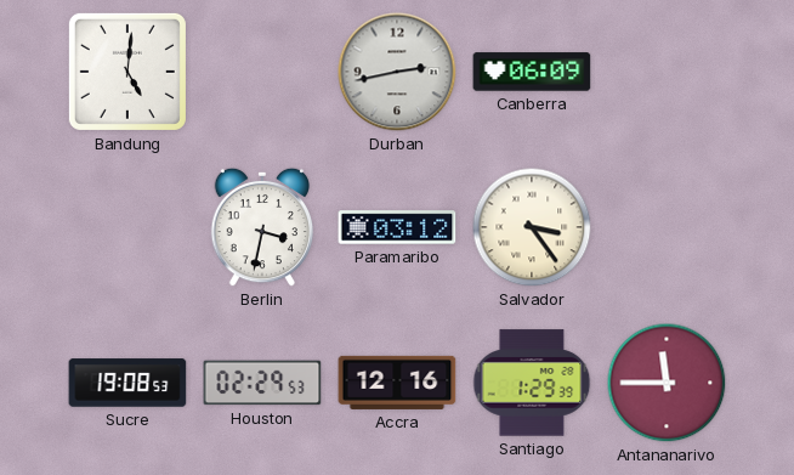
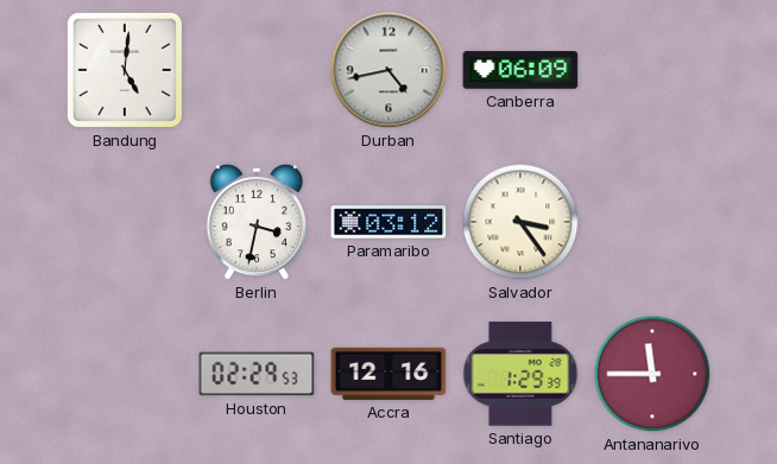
Durban: 2:43 -> 4:43 (389, 70)
Sucre: 19:08 -> none (127, 383)
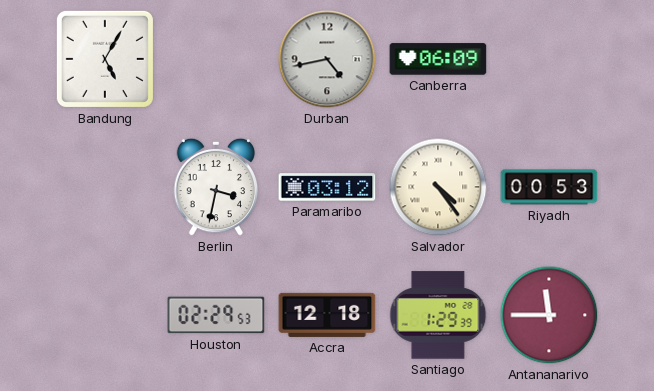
Bandung: 5:01 -> 5:05 (105, 59)
Salvador: 3:24 -> 4:24 (438, 187)
Riyadh: none -> 00:53 (549, 187)
Accra: 12:16 -> 12:18 (327, 315)
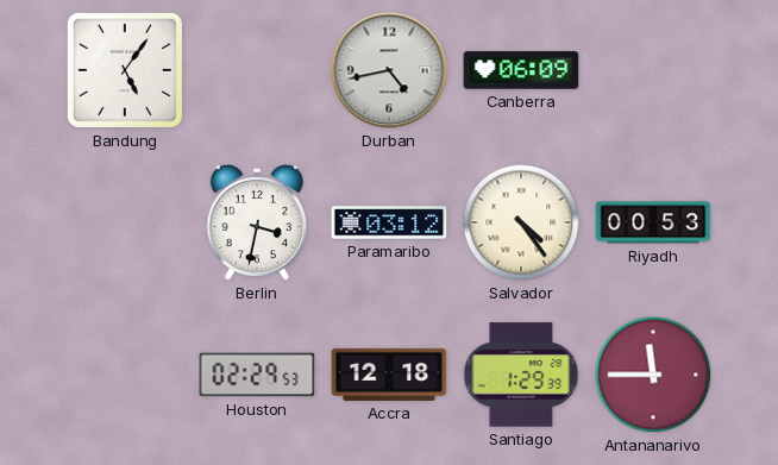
Bandung: 5:05 -> 5:06 (125, 70)
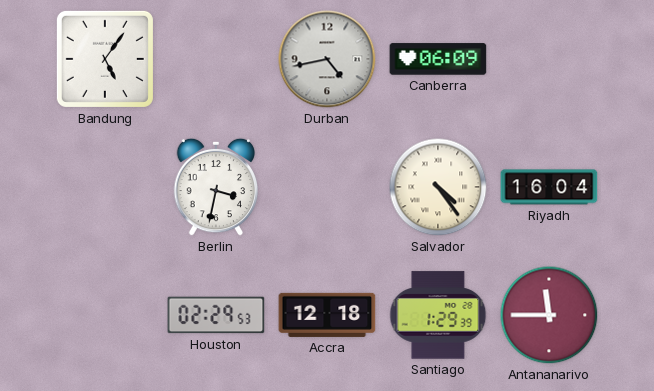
Paramaribo: 03:12 -> none (389, 222)
Riyadh: 00:53 -> 16:04 (549, 187)
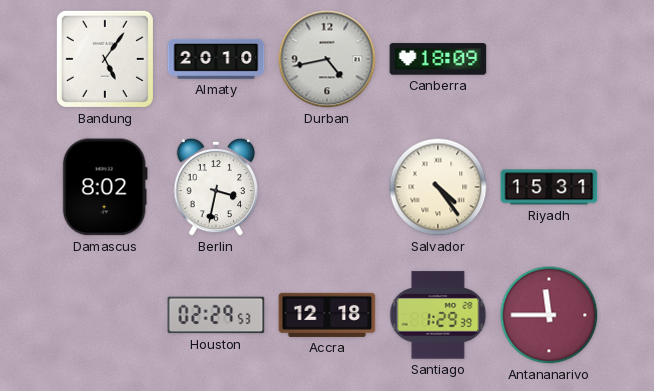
Almaty: none -> 20:10 (216, 59)
Canberra: 06:09 -> 18:09 (438, 59)
Damascus: none -> 8:02 (105, 187)
Riyadh: 16:04 -> 15:31 (549, 187)
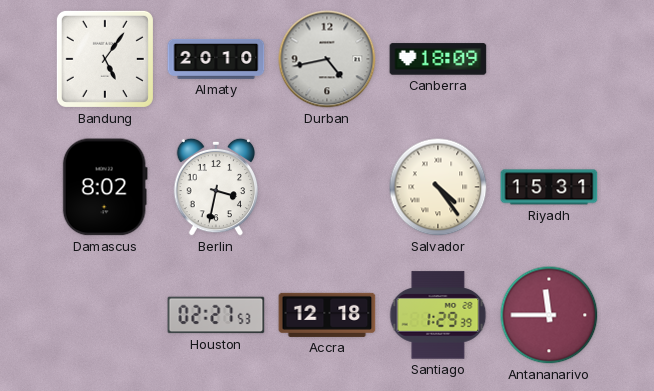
Houston: 02:29 -> 02:27 (216, 315)
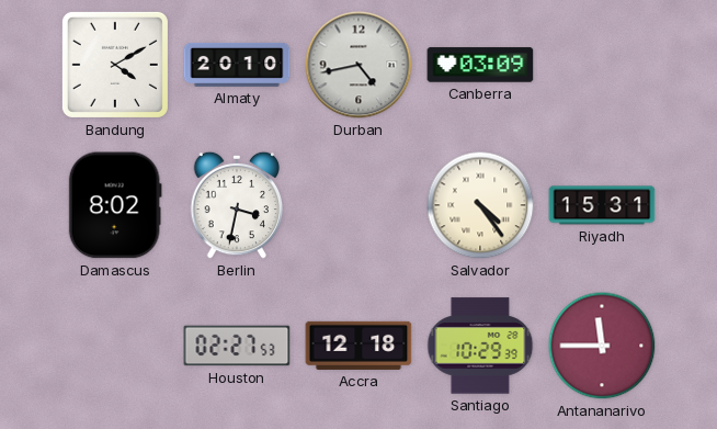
Bandung: 5:06 -> 4:10 (115, 65)
Canberra: 18:09 -> 03:09 (480, 65)
Santiago: 1:29 -> 10:29 (480, 346)
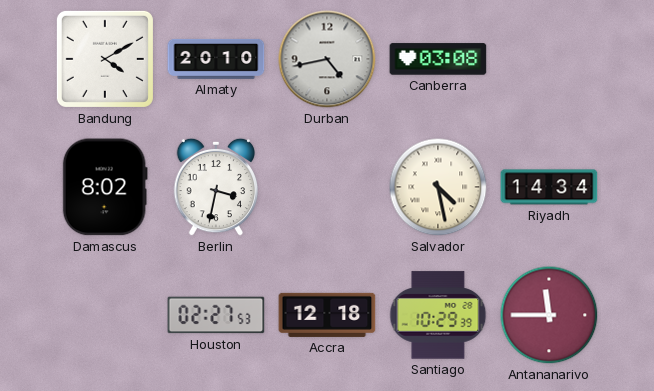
Canberra: 03:09 -> 03:08 (438, 59)
Salvador: 4:24 -> 4:28 (438, 187)
Riyadh: 15:31 -> 14:34 (549, 187)
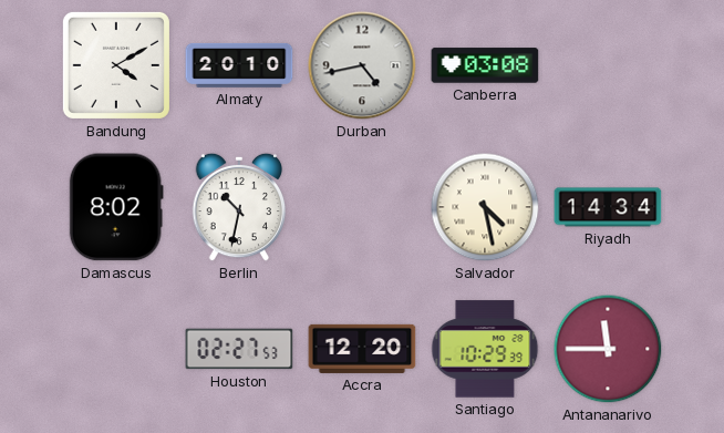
Berlin: 3:32 -> 10:32 (239, 207)
Accra: 12:18 -> 12:20 (362, 349)
